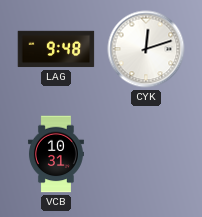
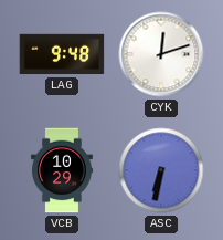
VCB: 10:31 -> 10:29 (62, 170)
ASC: none -> 6:32 (161, 170)
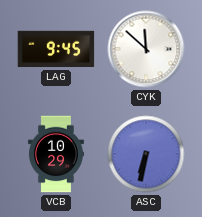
LAG: 9:48 -> 9:45 (56, 49)
CYK: 12:12 -> 11:52 (146, 49)
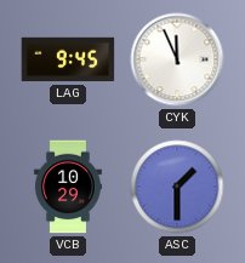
CYK: 11:52 -> 11:56 (177, 59)
ASC: 6:32 -> 1:30 (177, 187)
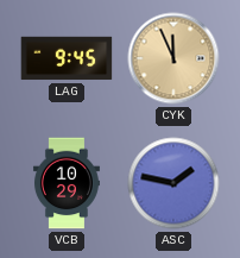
CYK dial: white -> champagne (173, 58)
ASC: 1:30 -> 1:47 (173, 183)
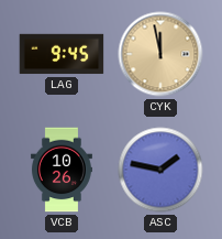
CYK: 11:56 -> 11:58 (160, 54)
VCB: 10:29 -> 10:26 (62, 170)
